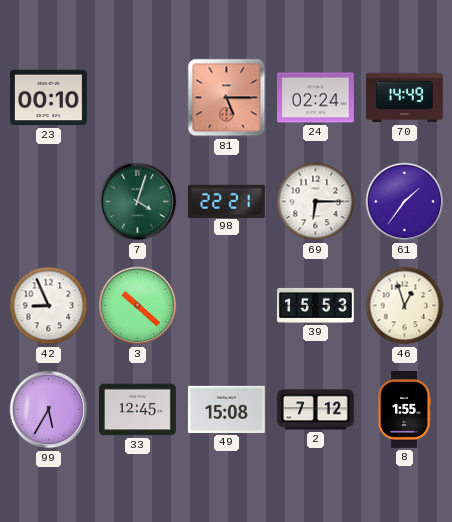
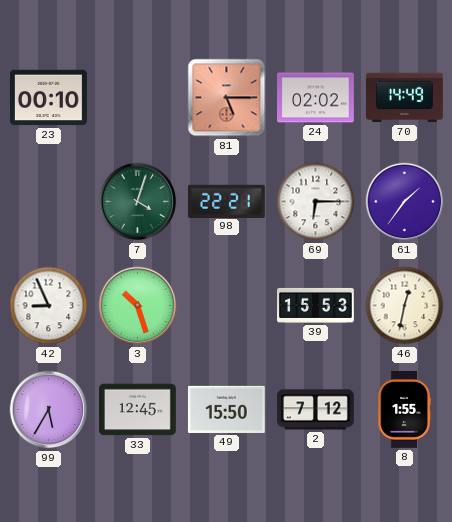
24: 02:24 -> 02:02 (316, 98)
3: 10:22 -> 10:27 (138, 306)
46: 12:57 -> 12:32 (405, 306)
49: 15:08 -> 15:50 (226, 409)
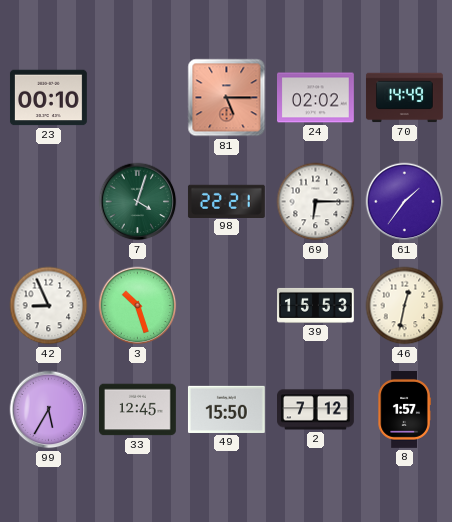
8: 1:55 -> 1:57 (404, 410)
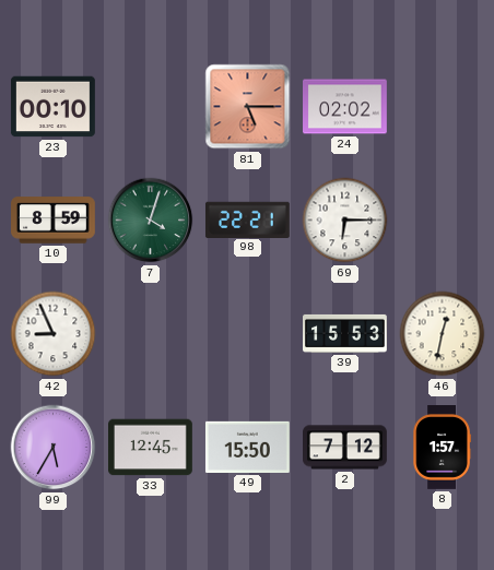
70: 14:49 -> none (404, 98)
10: none -> 8:59 (54, 221)
61: 1:36 -> none (405, 202)
3: 10:27 -> none (138, 306)
